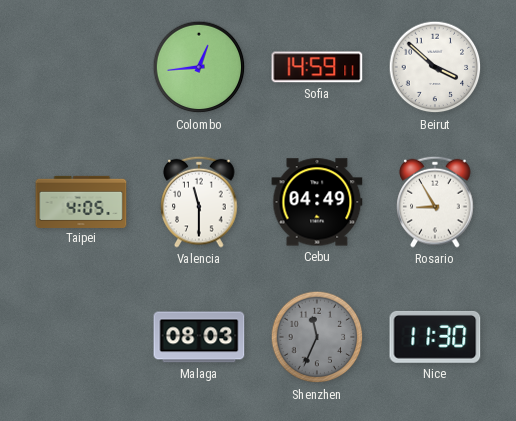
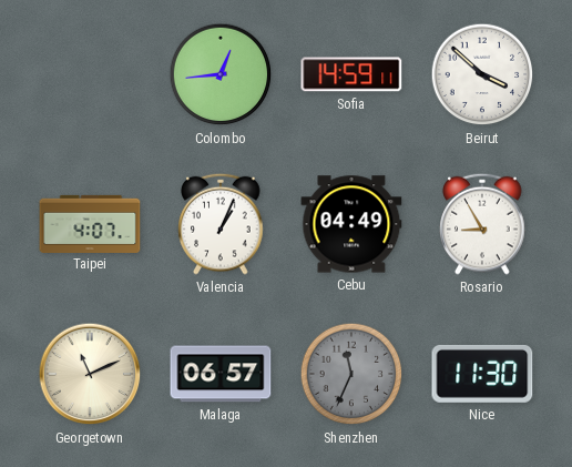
Taipei: 4:05 -> 4:07 (90, 223)
Valencia: 11:30 -> 1:04 (221, 224)
Georgetown: none -> 11:11 (90, 374)
Malaga: 08:03 -> 06:57 (221, 374)
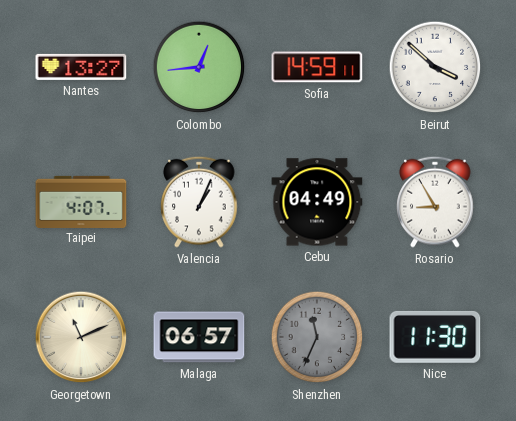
Nantes: none -> 13:27 (81, 67)
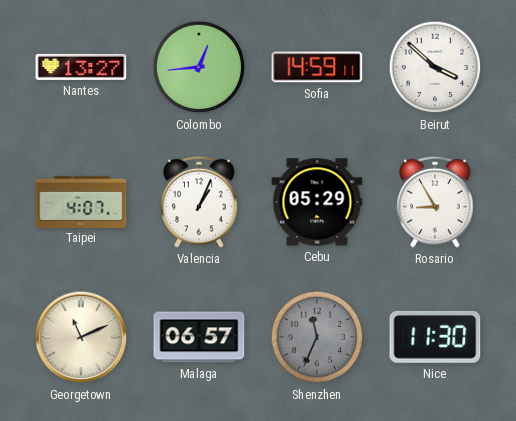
Cebu: 04:49 -> 05:29 (317, 202)
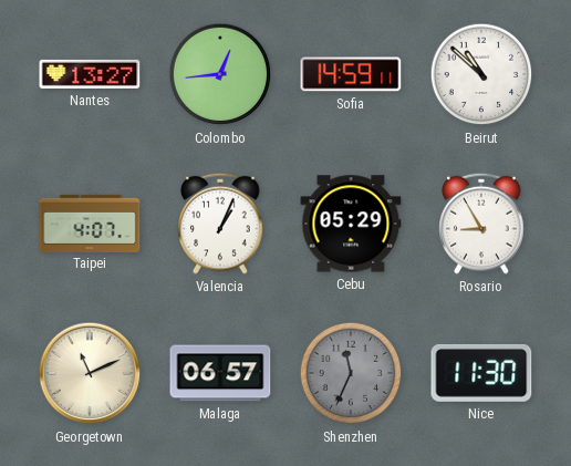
Beirut: 3:52 -> 10:52 (481, 74)
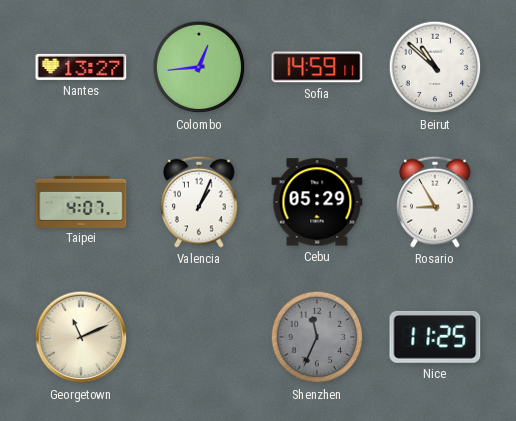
Malaga: 06:57 -> none (220, 373)
Nice: 11:30 -> 11:25 (435, 337)
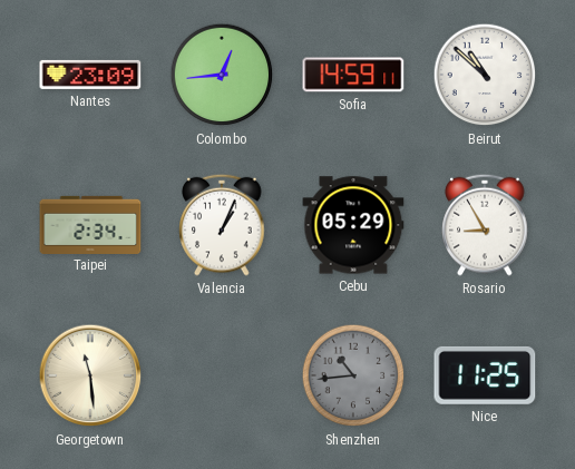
Nantes: 13:27 -> 23:09 (90, 75)
Taipei: 4:07 -> 2:34 (90, 224)
Georgetown: 11:11 -> 11:29 (90, 375)
Shenzhen: 11:34 -> 10:44 (353, 375)
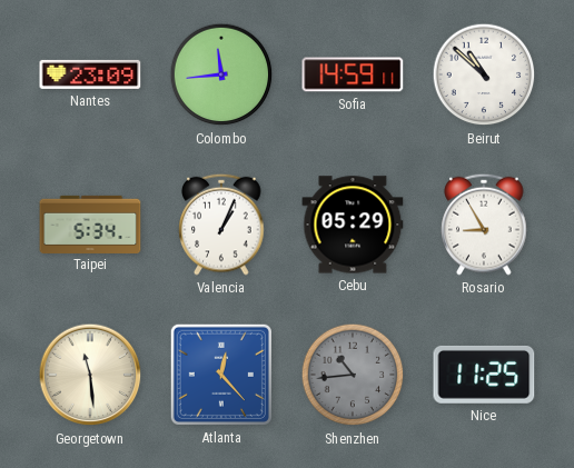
Colombo: 12:44 -> 11:44 (221, 74)
Taipei: 2:34 -> 5:34 (90, 223)
Atlanta: none -> 12:23 (221, 375)
